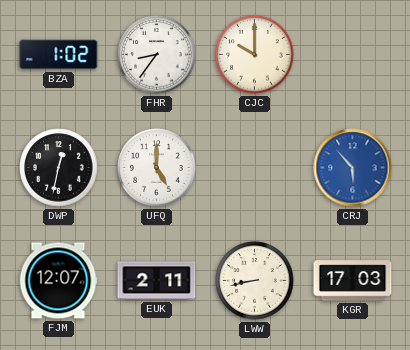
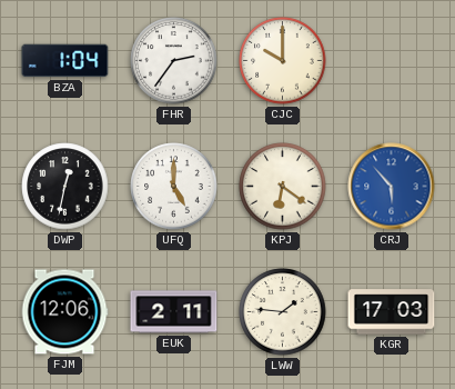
BZA: 1:02 -> 1:04 (65, 61)
FHR: 8:36 -> 2:36 (174, 61)
KPJ: none -> 6:21 (283, 187)
FJM: 12:07 -> 12:06 (64, 312)
LWW: 8:43 -> 1:46 (283, 312)
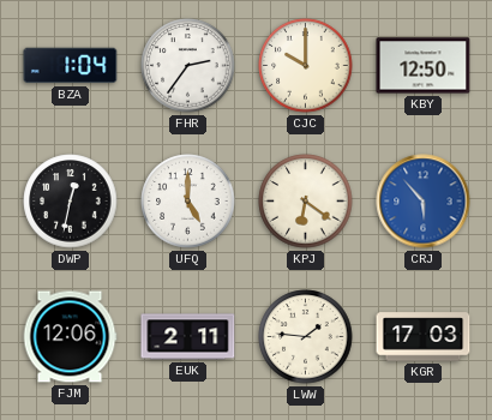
KBY: none -> 12:50 (424, 66)
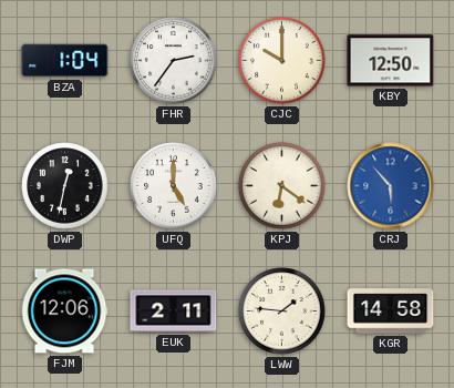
KGR: 17:03 -> 14:58 (391, 312)
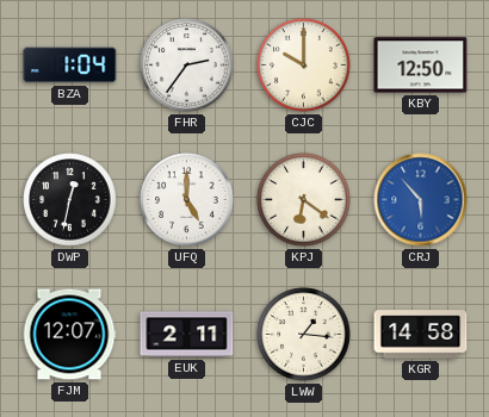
FJM: 12:06 -> 12:07 (69, 335)
LWW: 1:46 -> 1:16 (304, 335)
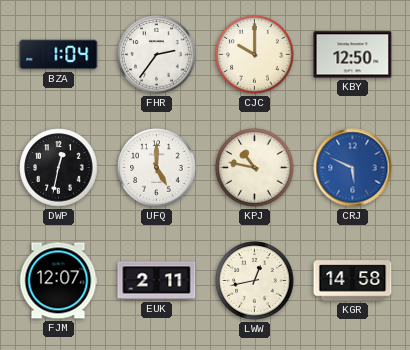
KPJ: 6:21 -> 10:47 (255, 168)
CRJ: 5:53 -> 5:49 (353, 168)
LWW: 1:16 -> 12:43 (255, 281)
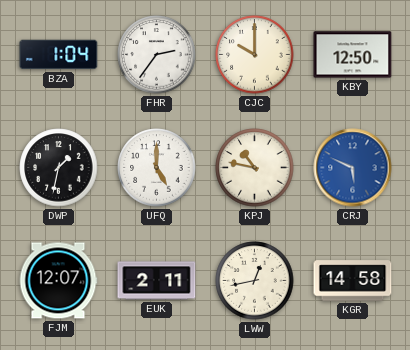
DWP: 12:32 -> 1:32 (59, 168)
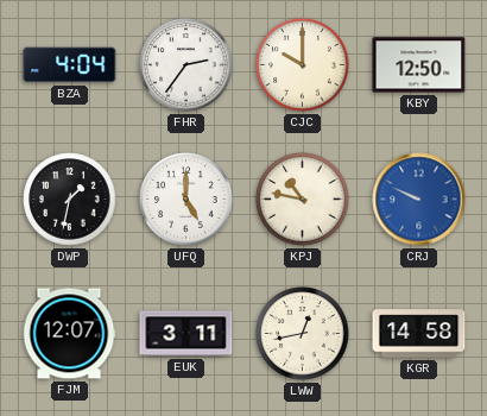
BZA: 1:04 -> 4:04 (70, 65)
CRJ: 5:49 -> 9:49 (419, 200)
EUK: 2:11 -> 3:11 (186, 334)
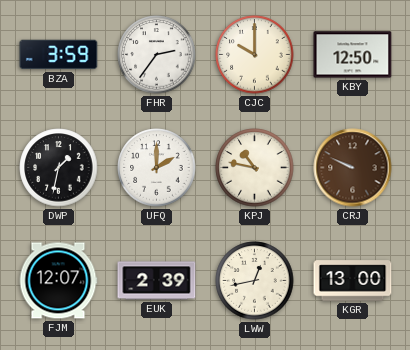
BZA: 4:04 -> 3:59 (59, 55)
UFQ: 5:00 -> 2:00 (157, 168)
CRJ dial: blue -> brown (353, 168)
EUK: 3:11 -> 2:39 (157, 281)
KGR: 14:58 -> 13:00 (353, 281)
